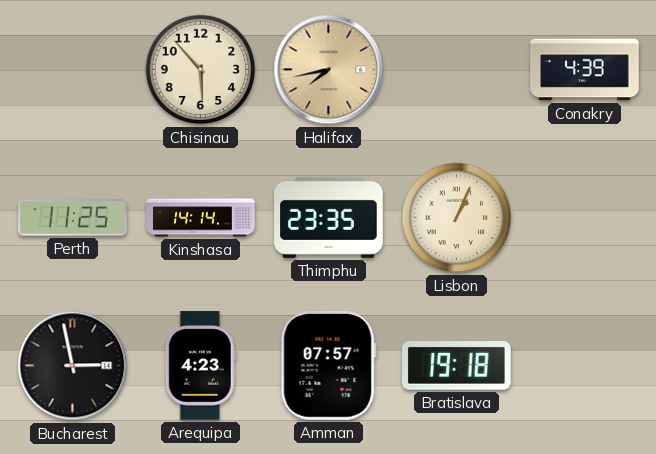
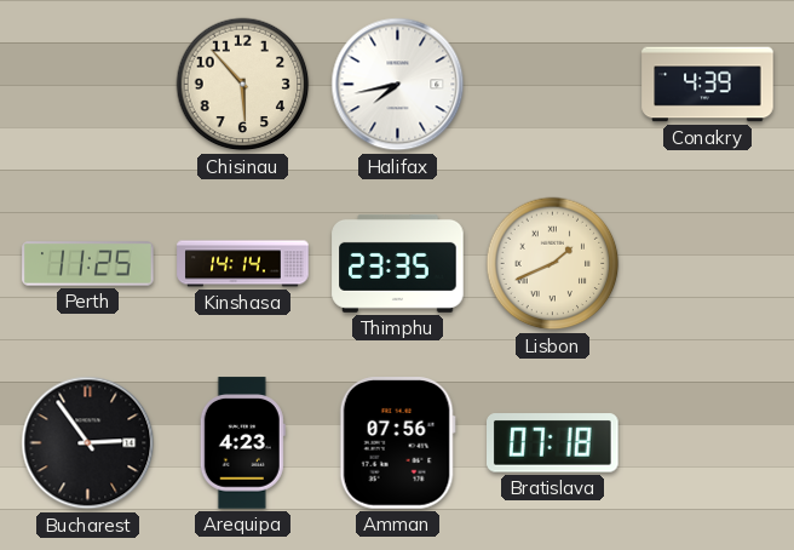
Halifax dial: champagne -> white (398, 85)
Lisbon: 1:04 -> 1:41 (553, 264)
Bucharest: 2:58 -> 2:54 (88, 443)
Amman: 07:57 -> 07:56 (397, 443)
Bratislava: 19:18 -> 07:18 (553, 443)
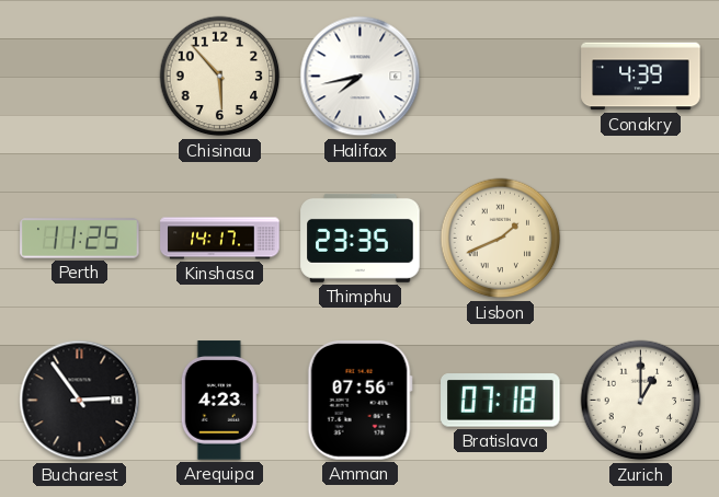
Kinshasa: 14:14 -> 14:17 (220, 239)
Zurich: none -> 1:00 (641, 401)
